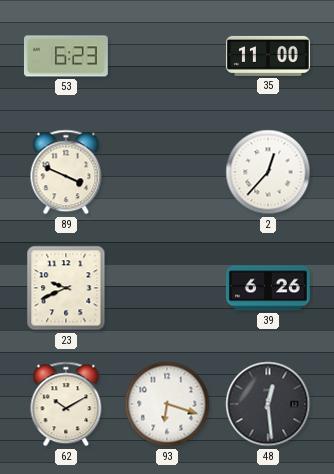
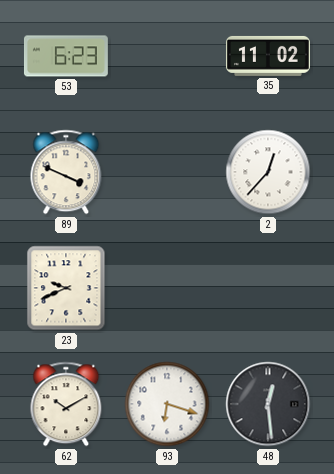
35: 11:00 -> 11:02 (268, 56)
39: 6:26 -> none (268, 288)
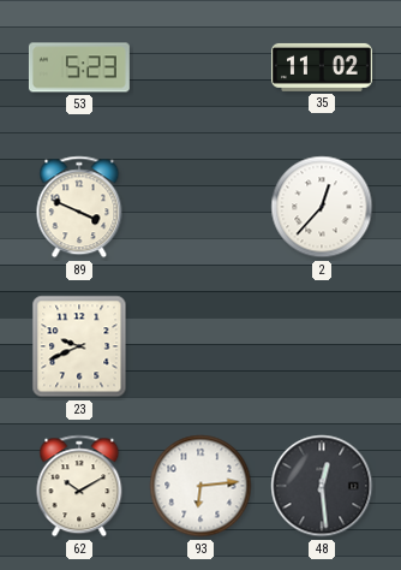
53: 6:23 -> 5:23 (79, 67)
93: 6:18 -> 6:14 (200, 486)
